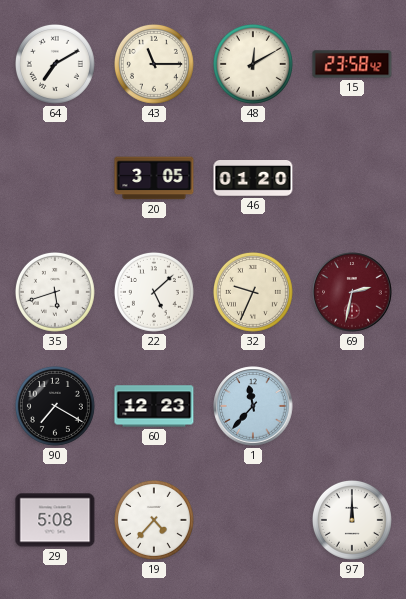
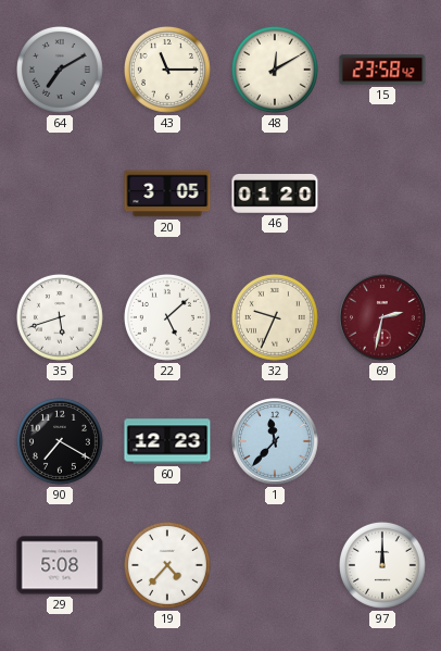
64 dial: white -> grey (60, 70)
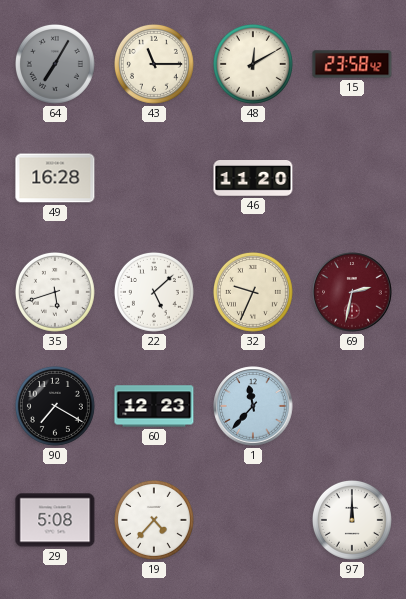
64: 7:10 -> 7:05 (55, 64)
49: none -> 16:28 (55, 178)
20: 3:05 -> none (167, 193)
46: 01:20 -> 11:20 (253, 179)
